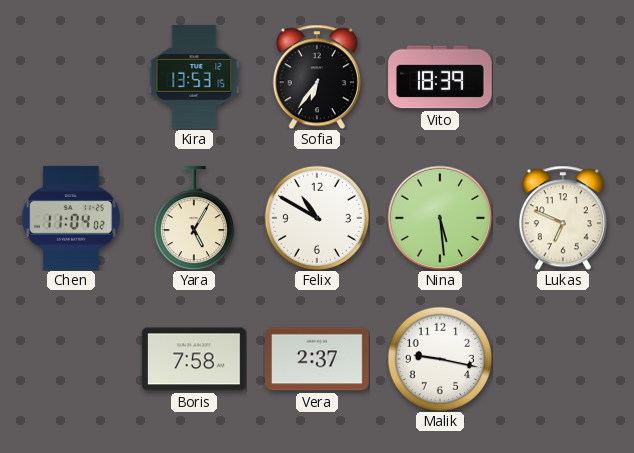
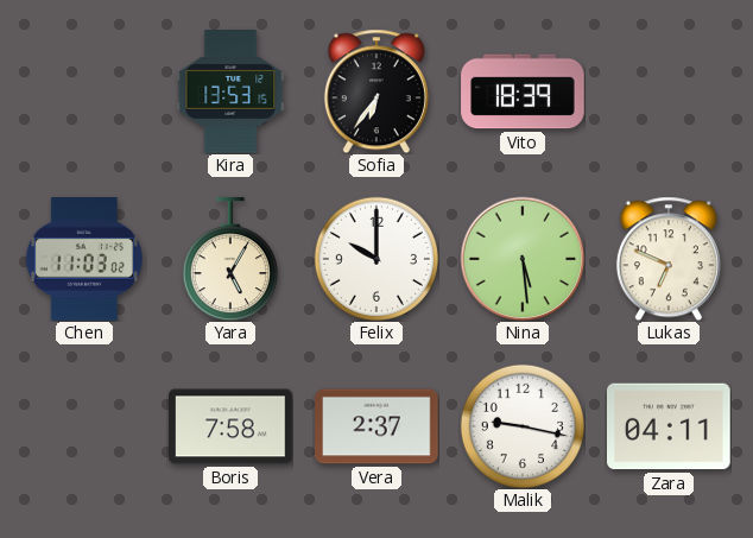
Chen: 11:04 -> 11:03 (84, 260)
Felix: 10:50 -> 10:00 (376, 259)
Zara: none -> 04:11 (669, 426)
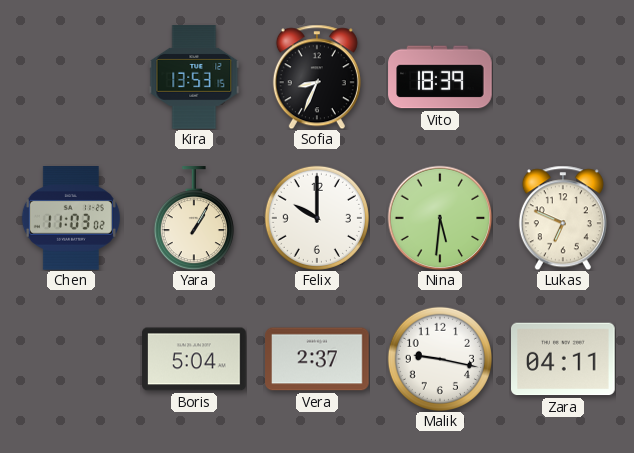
Sofia: 6:36 -> 8:34 (317, 77)
Yara: 5:05 -> 1:05 (194, 218)
Nina: 5:29 -> 5:31 (440, 218)
Boris: 7:58 -> 5:04 (194, 359)
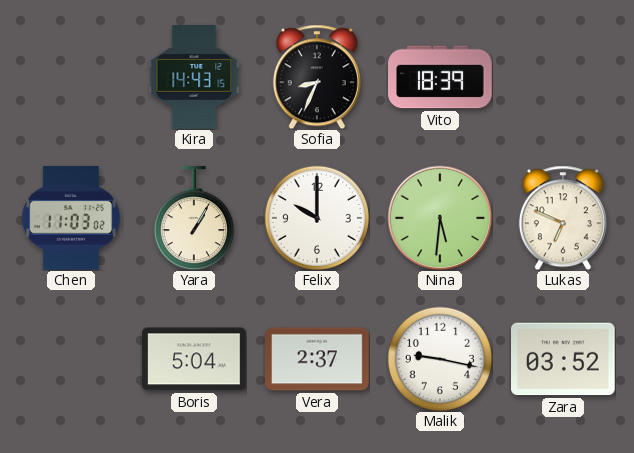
Kira: 13:53 -> 14:43 (194, 77)
Zara: 04:11 -> 03:52 (563, 359)
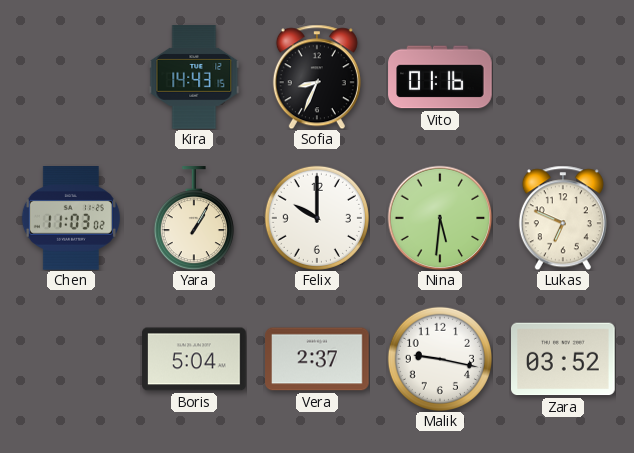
Vito: 18:39 -> 01:16 (440, 77)
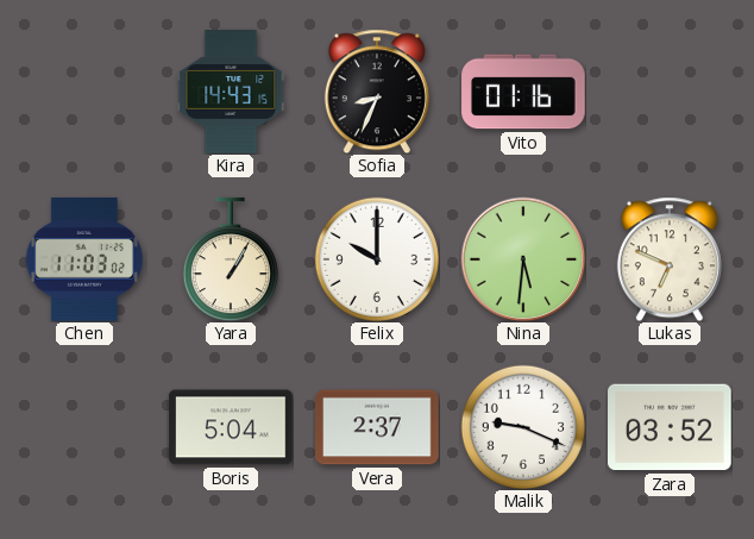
Malik: 9:17 -> 9:19 (523, 427)
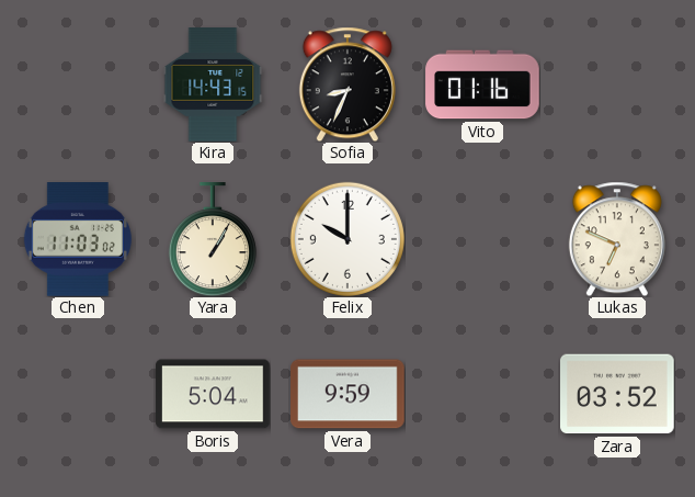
Nina: 5:31 -> none (523, 259)
Vera: 2:37 -> 9:59 (347, 394)
Malik: 9:19 -> none (523, 427)
